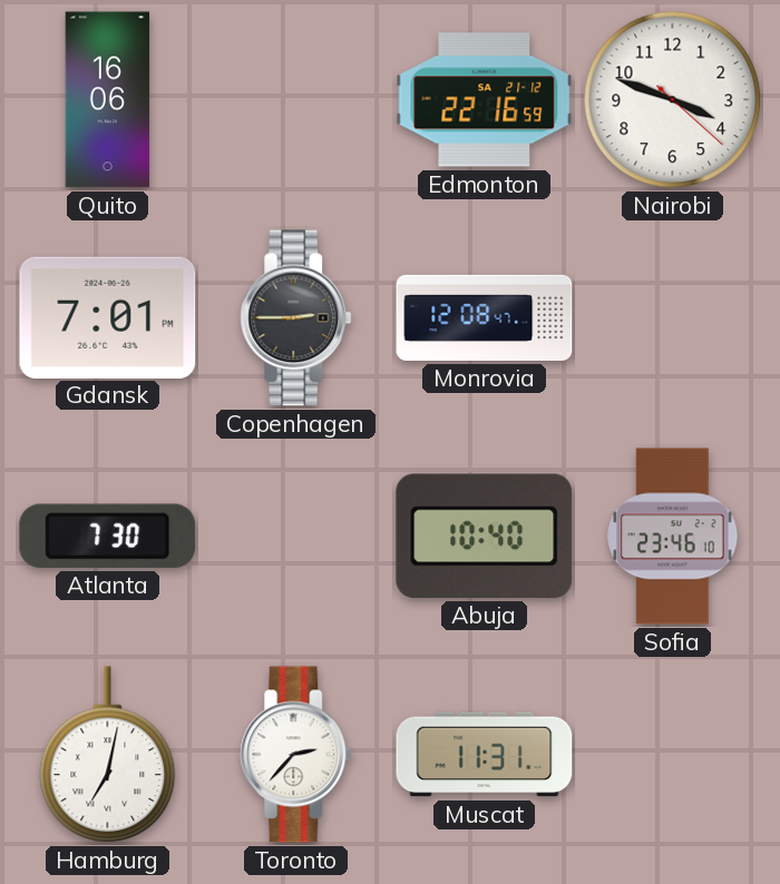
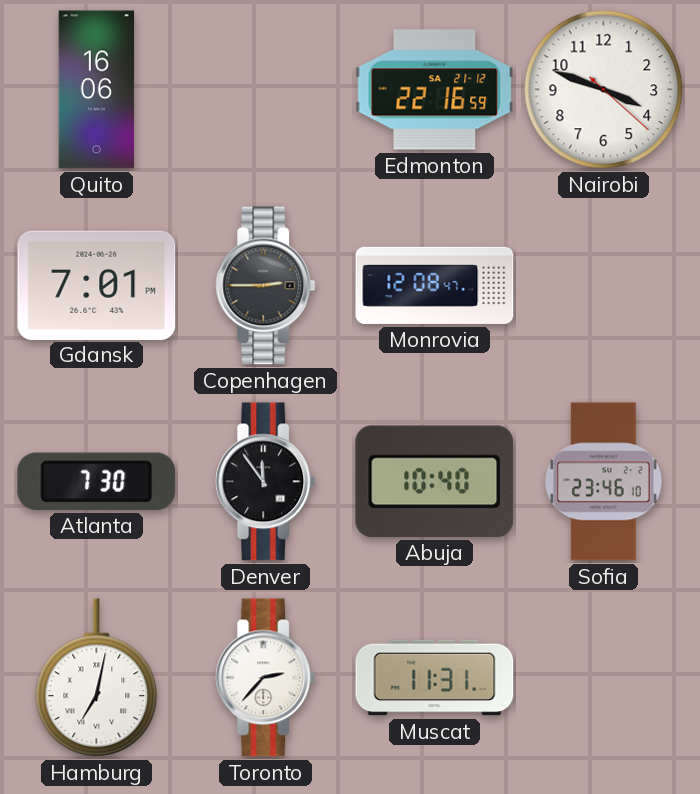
Denver: none -> 11:54 (266, 482)
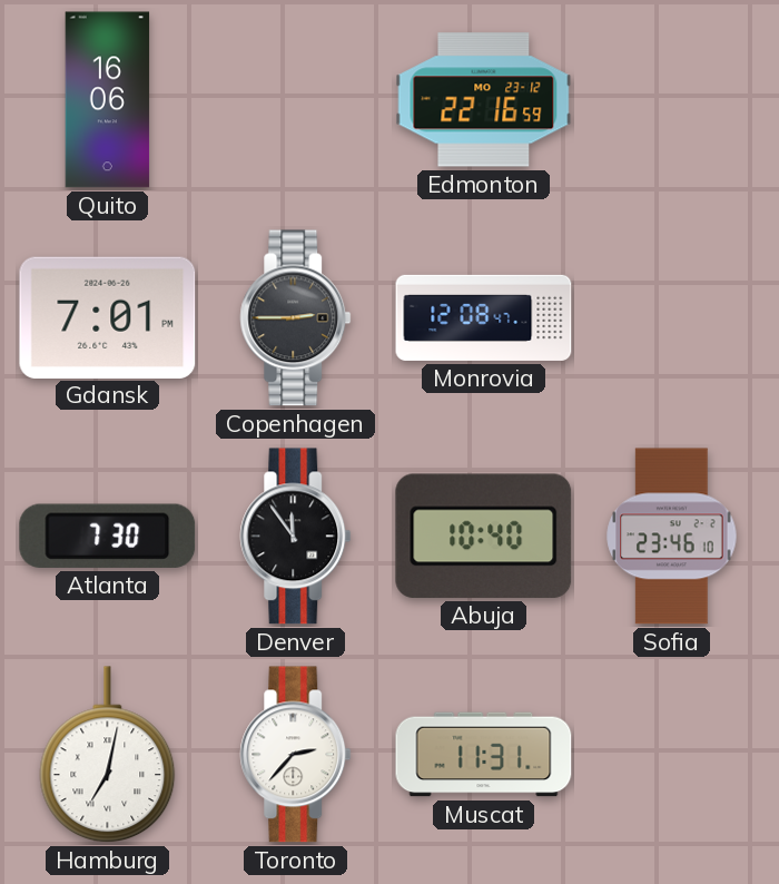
Edmonton date: SA 21-12 -> MO 23-12 (484, 100)
Nairobi: 3:48 -> none (604, 90)
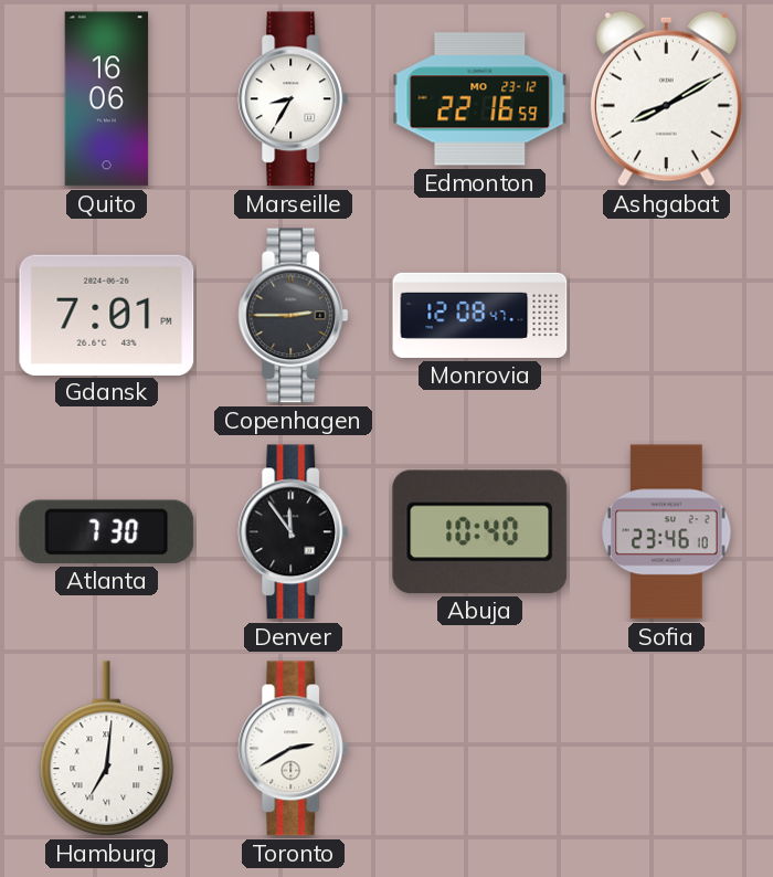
Marseille: none -> 8:35 (294, 99)
Ashgabat: none -> 8:10 (666, 98)
Hamburg: 7:02 -> 7:01 (107, 749)
Toronto: 2:37 -> 2:40 (294, 749)
Muscat: 11:31 -> none (484, 755)
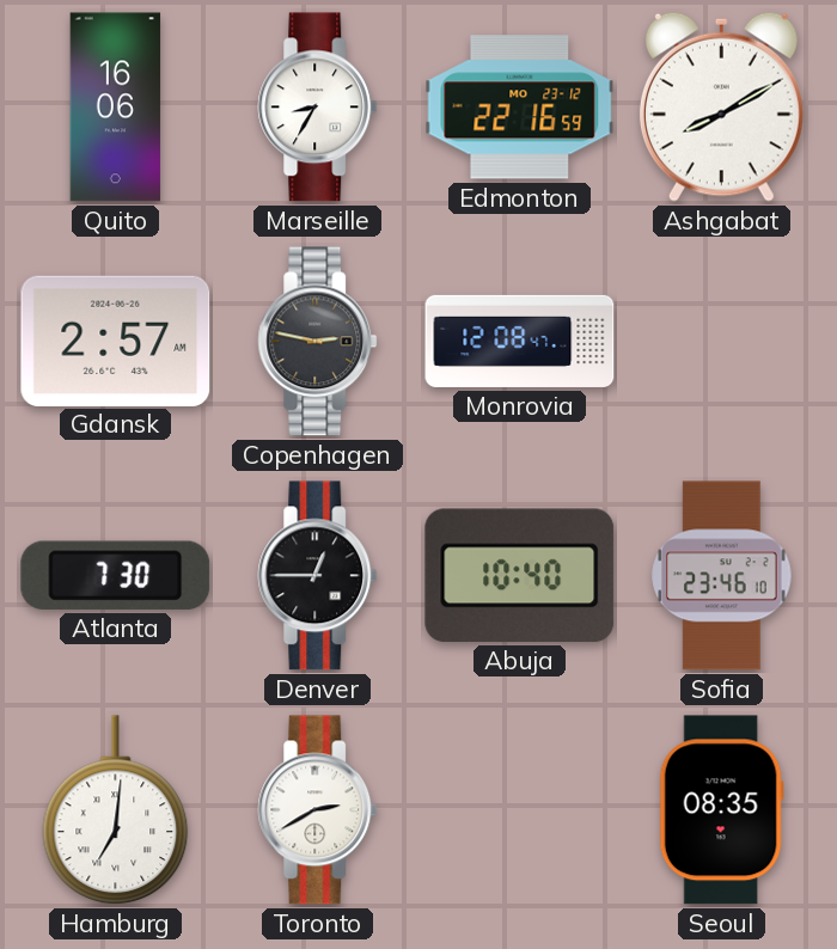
Gdansk: 7:01 -> 2:57 (116, 341)
Copenhagen: 2:45 -> 2:47 (318, 342)
Denver: 11:54 -> 12:45 (318, 576)
Seoul: none -> 08:35 (721, 810)
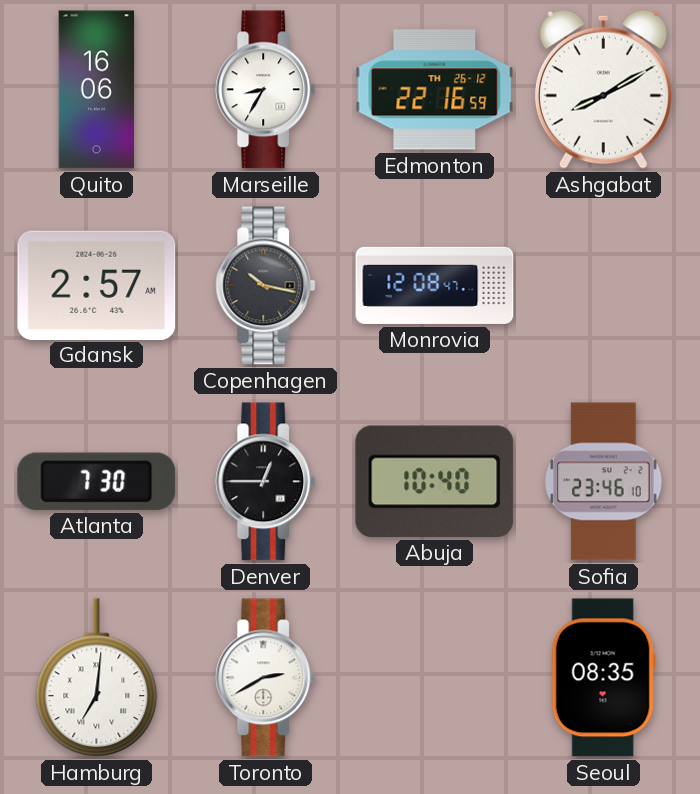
Edmonton date: MO 23-12 -> TH 26-12 (435, 90)
Copenhagen: 2:47 -> 10:17 (266, 286)
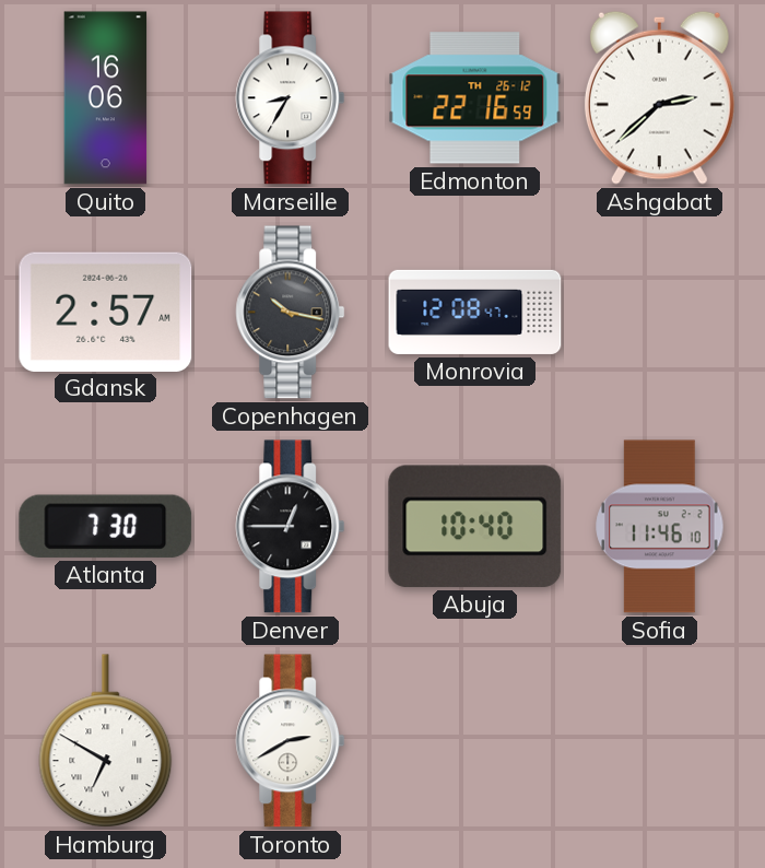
Ashgabat: 8:10 -> 2:38 (659, 97)
Sofia: 23:46 -> 11:46 (660, 527)
Hamburg: 7:01 -> 6:50 (106, 741)
Seoul: 08:35 -> none (603, 678)
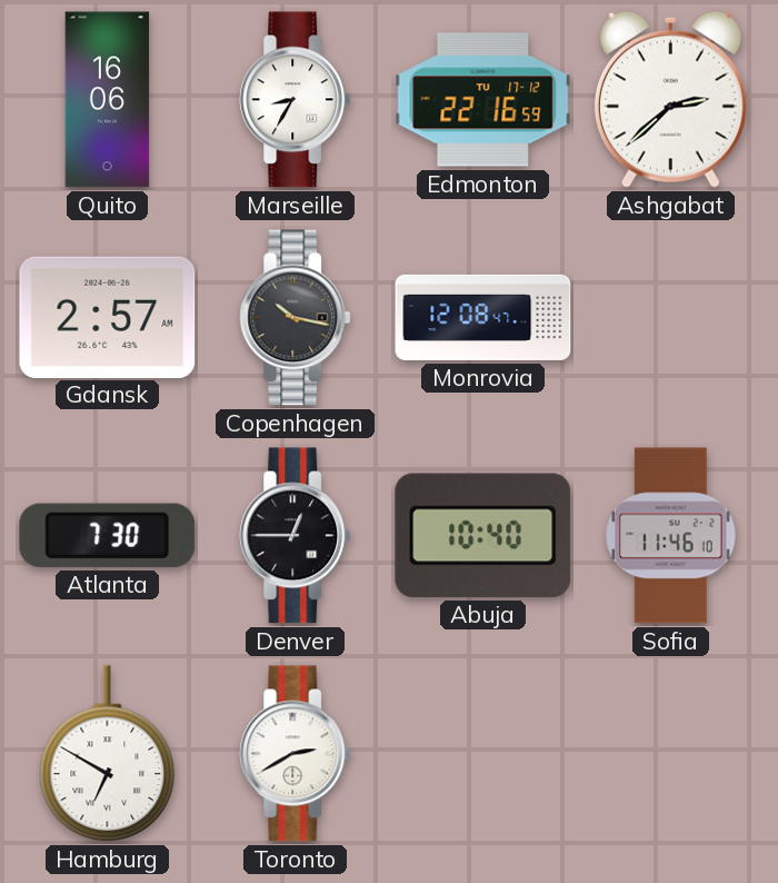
Edmonton date: TH 26-12 -> TU 17-12 (483, 100)
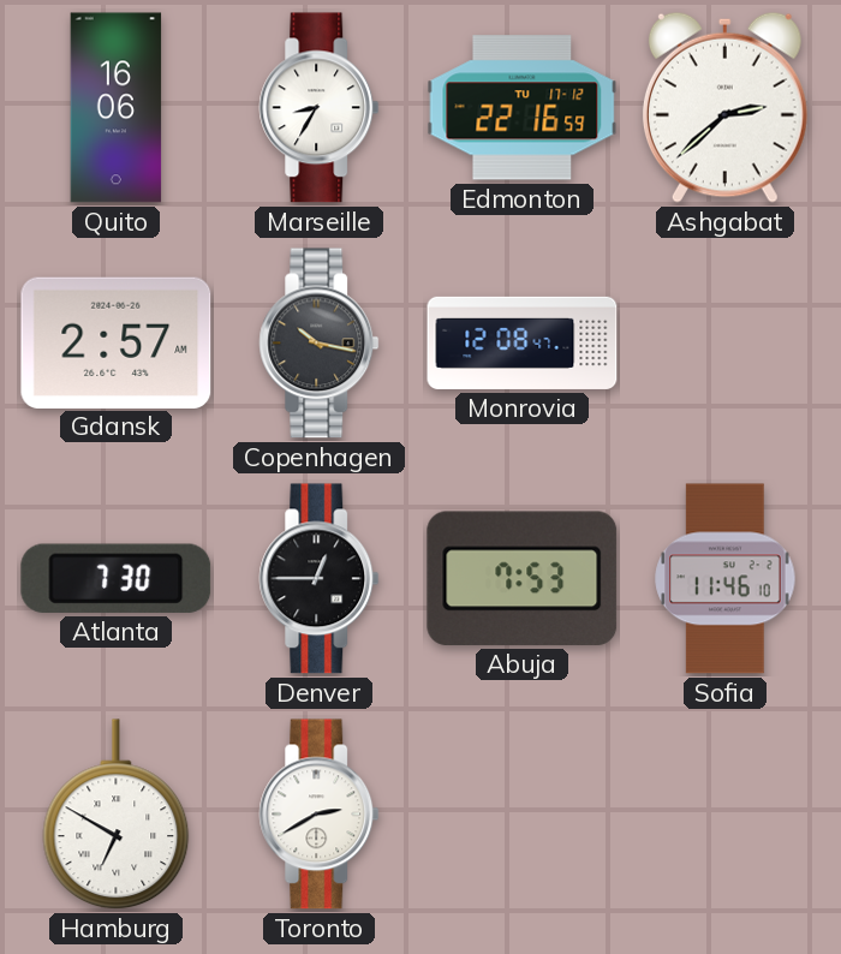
Abuja: 10:40 -> 7:53 (523, 578)
